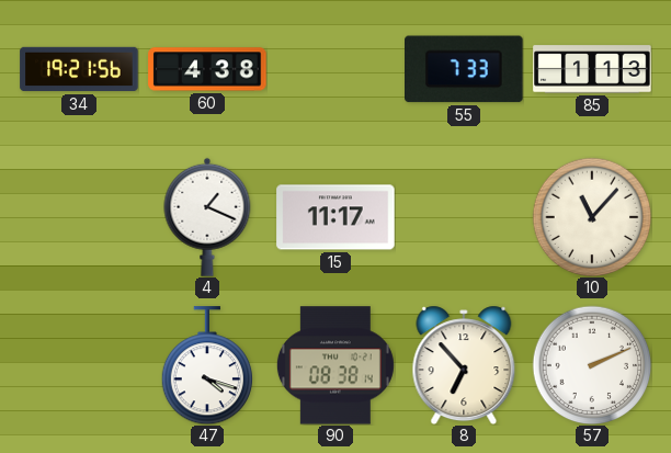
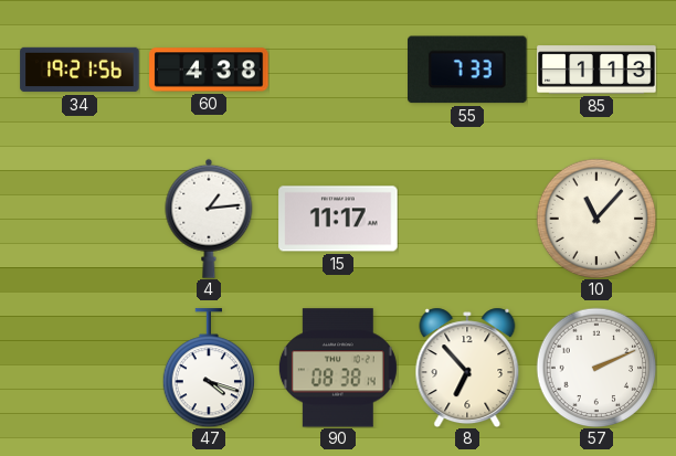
4: 1:19 -> 1:14 (209, 219)
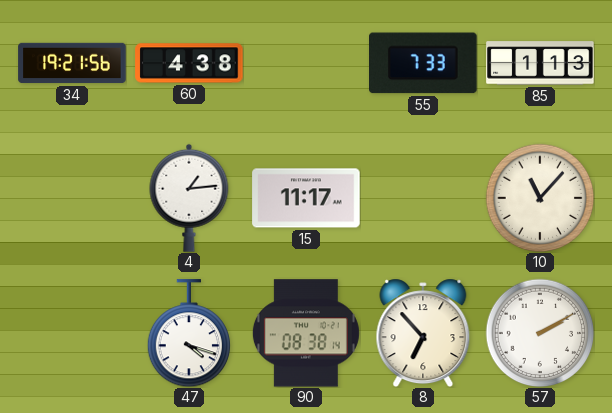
57: 2:11 -> 2:10 (540, 333)
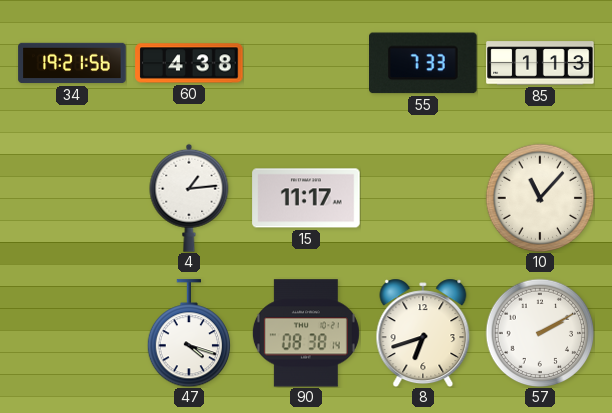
8: 6:53 -> 6:42 (423, 333)
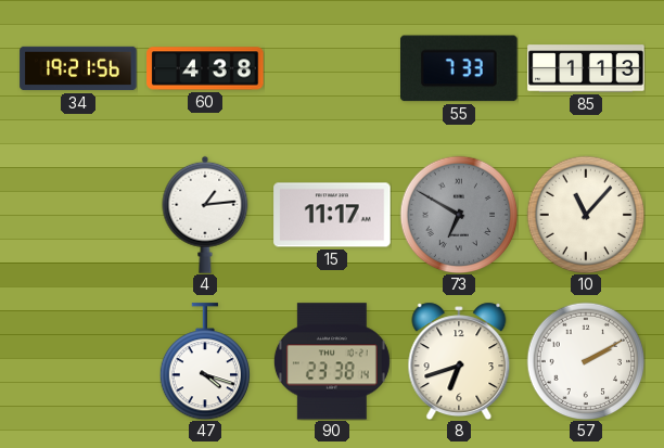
73: none -> 6:50 (459, 215)
90: 08:38 -> 23:38 (332, 361)
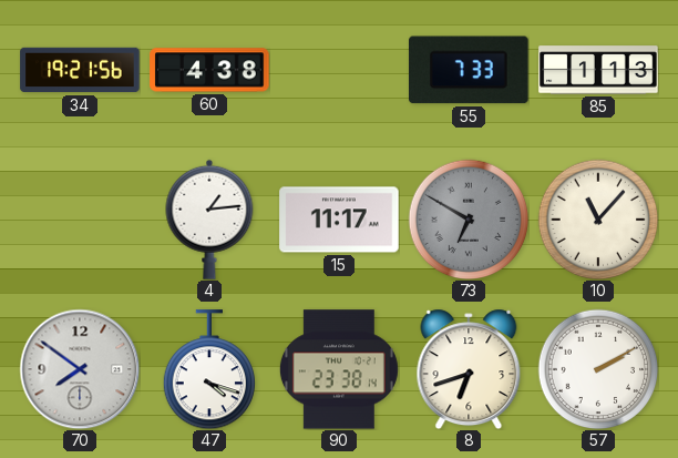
70: none -> 7:51 (80, 369)
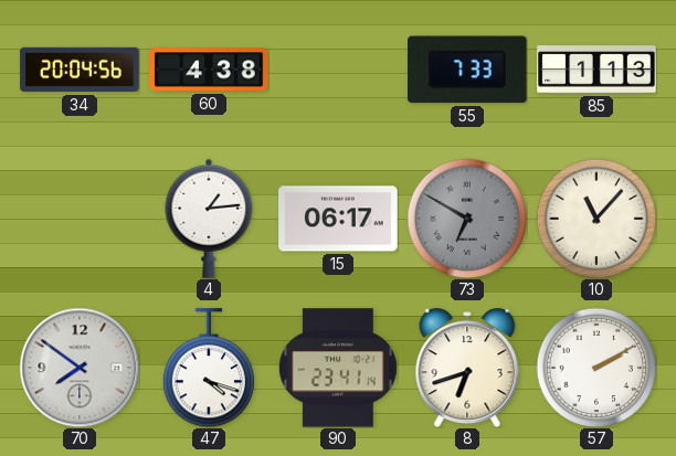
34: 19:21 -> 20:04 (80, 70)
15: 11:17 -> 06:17 (338, 219)
90: 23:38 -> 23:41 (338, 368)
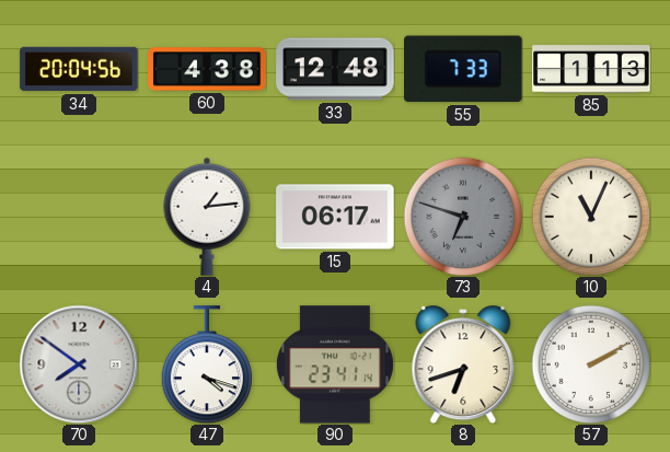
33: none -> 12:48 (335, 69)
73: 6:50 -> 6:48 (463, 217)
10: 11:07 -> 11:04 (591, 217)
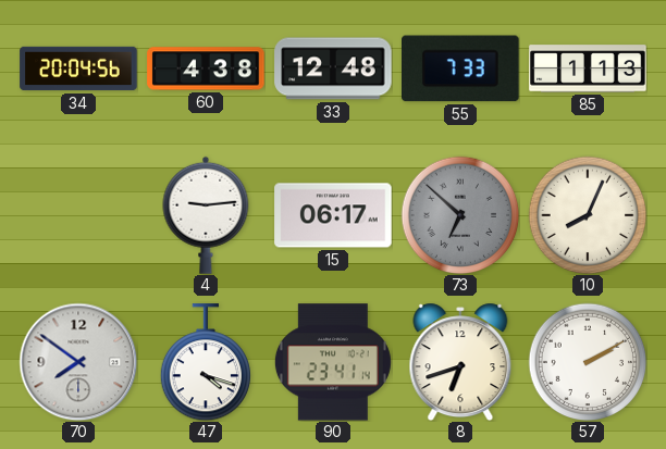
4: 1:14 -> 9:14 (206, 215)
73: 6:48 -> 6:52 (460, 215)
10: 11:04 -> 8:04 (588, 215)
